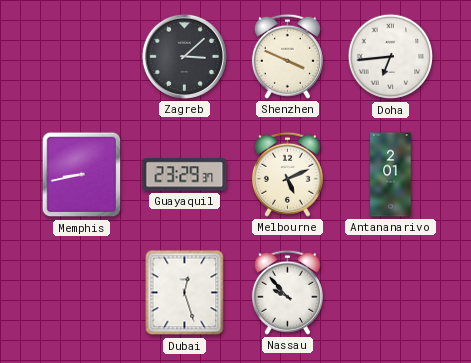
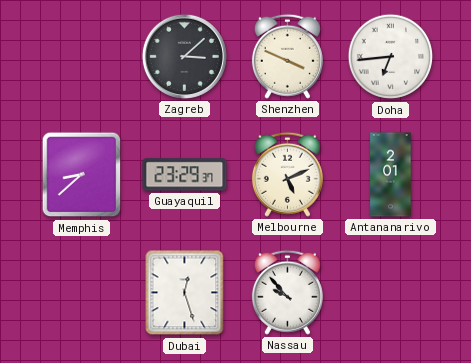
Memphis: 8:43 -> 8:38 (82, 175)
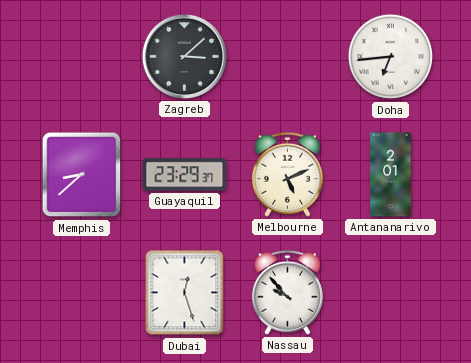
Shenzhen: 3:49 -> none (287, 56)
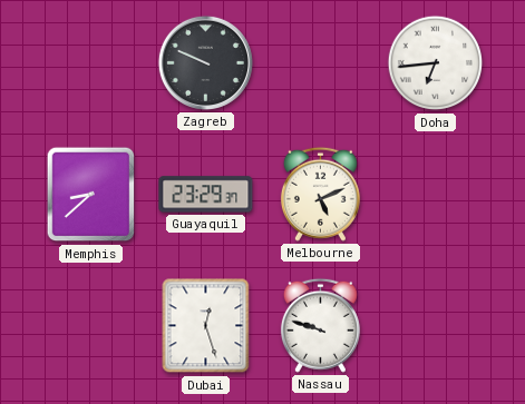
Zagreb: 3:08 -> 9:49 (205, 62)
Antananarivo: 2:01 -> none (391, 175)
Nassau: 9:53 -> 9:48 (320, 325)
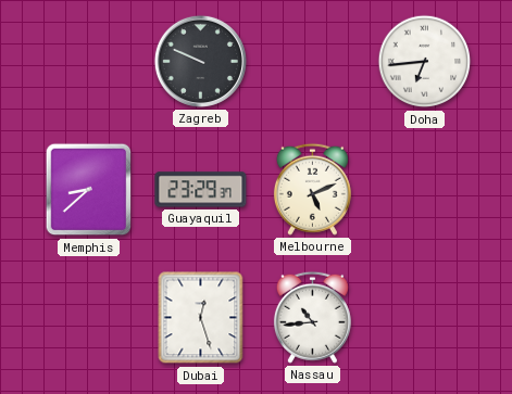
Nassau: 9:48 -> 10:44 (312, 317)
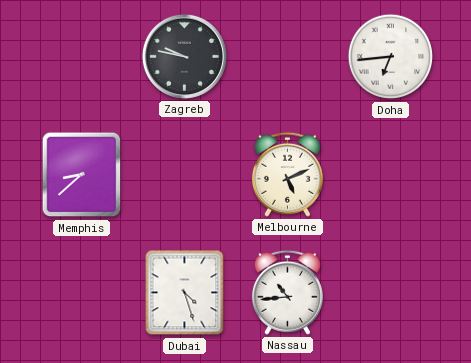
Zagreb: 9:49 -> 9:47 (184, 56)
Guayaquil: 23:29 -> none (201, 190)
Dubai: 12:27 -> 4:27 (185, 293)
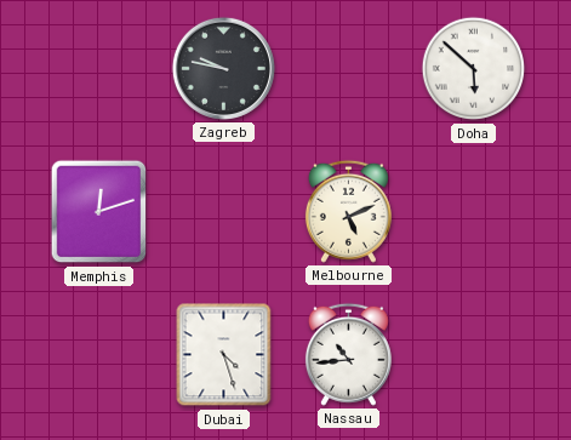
Doha: 6:44 -> 5:52 (474, 69)
Memphis: 8:38 -> 12:12 (99, 212)
